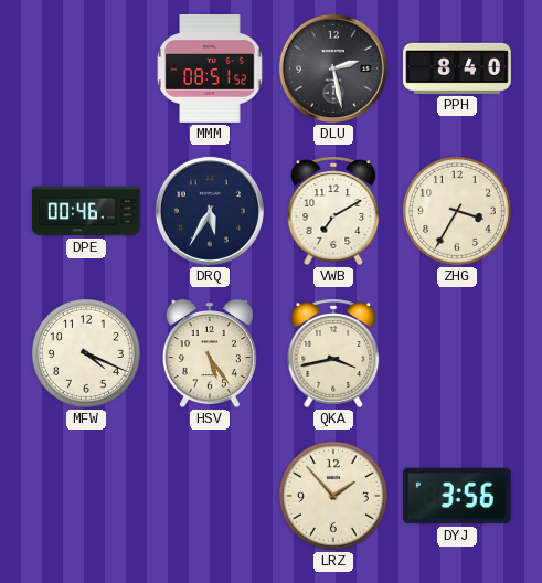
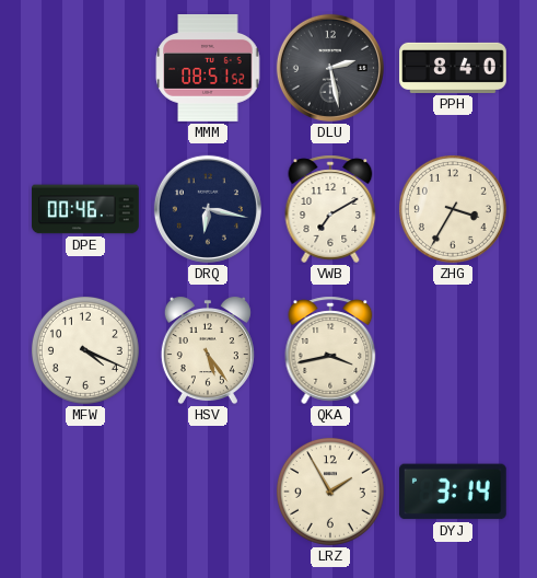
DRQ: 5:35 -> 6:17 (208, 209)
LRZ: 1:53 -> 1:55 (330, 492)
DYJ: 3:56 -> 3:14 (453, 492)
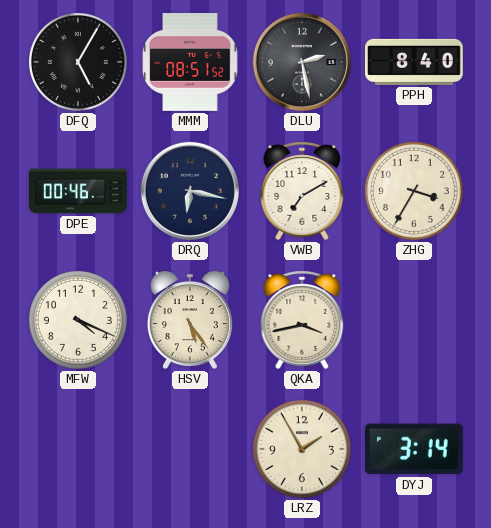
DFQ: none -> 5:05 (78, 62)
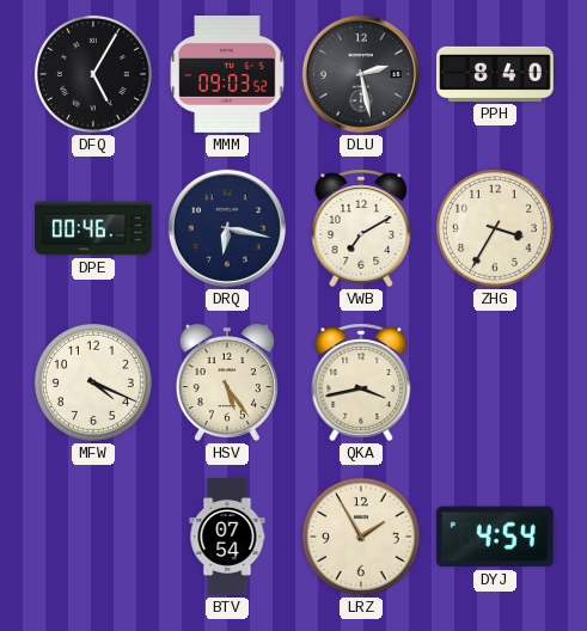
MMM: 08:51 -> 09:03 (227, 75)
BTV: none -> 07:54 (227, 537)
DYJ: 3:14 -> 4:54 (495, 537)
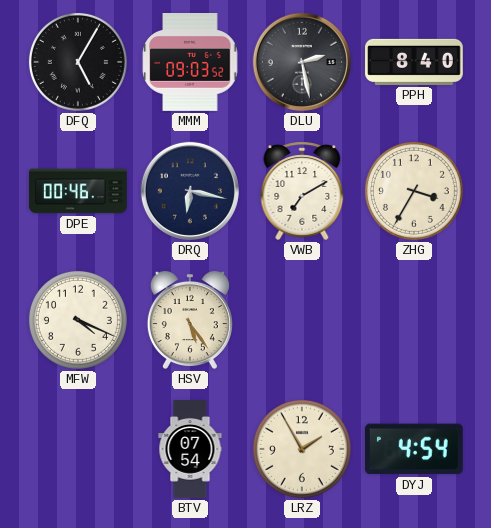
QKA: 3:43 -> none (361, 382)
